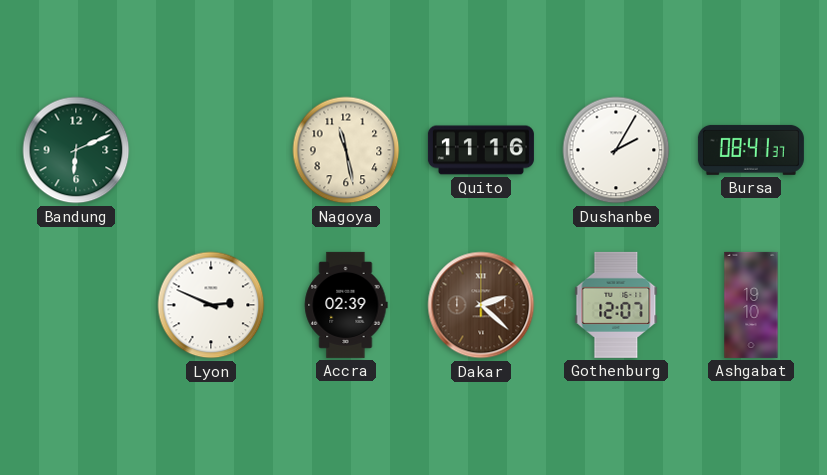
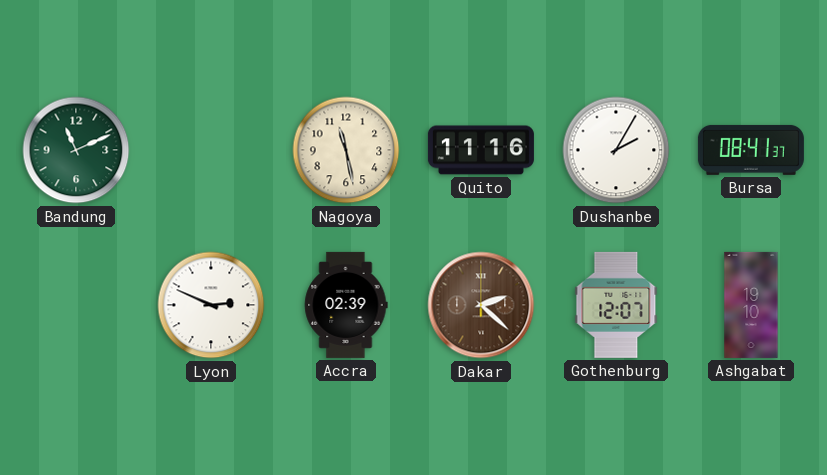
Bandung: 6:11 -> 11:11 (76, 150)
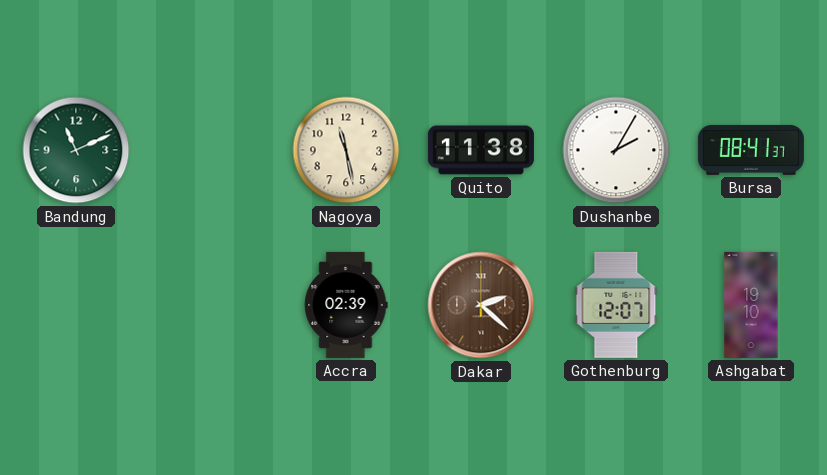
Quito: 11:16 -> 11:38 (481, 150)
Lyon: 2:49 -> none (211, 305)
